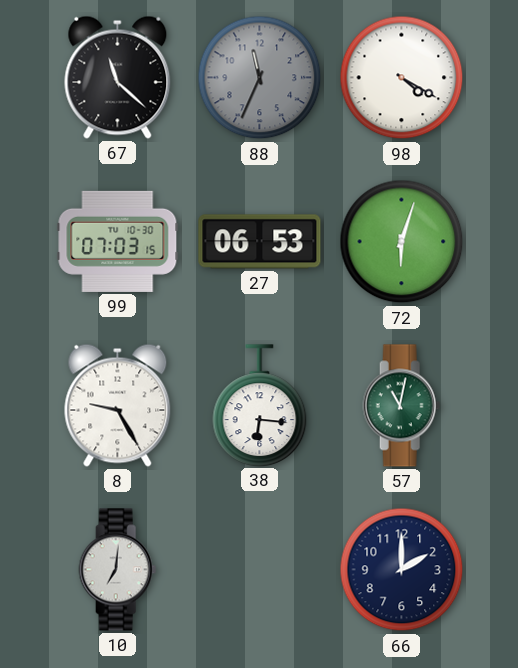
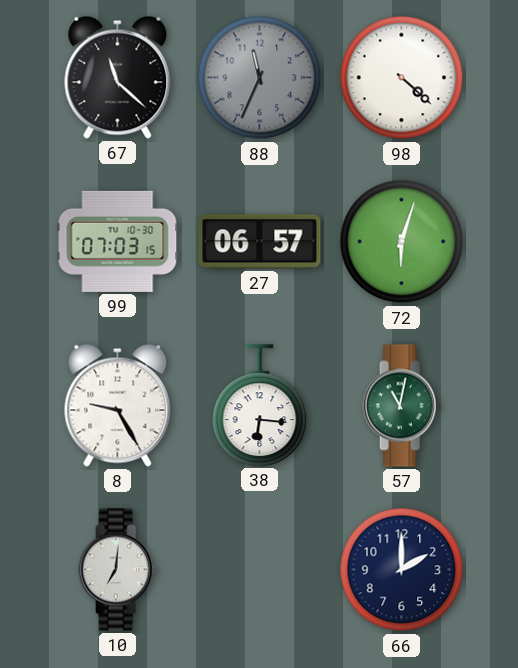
98: 4:20 -> 4:22 (402, 78)
27: 06:53 -> 06:57 (260, 242)
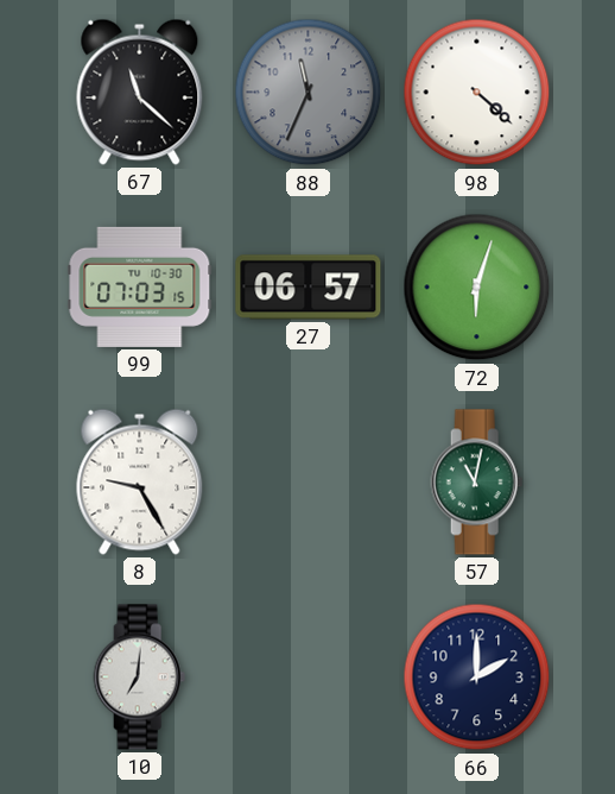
38: 6:16 -> none (260, 405)
